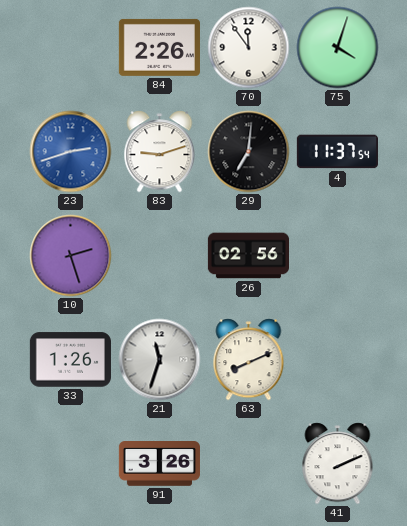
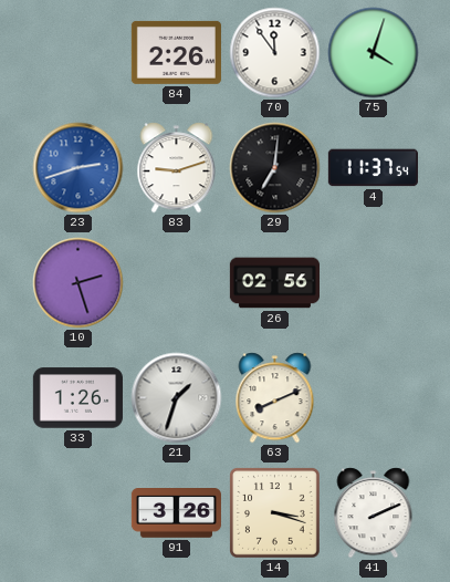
21: 11:33 -> 1:33 (177, 398)
14: none -> 3:18 (275, 513)
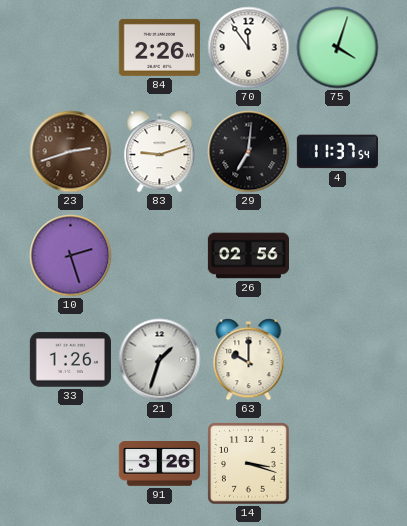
23 dial: blue -> brown (71, 152)
63: 8:11 -> 10:00 (249, 360)
41: 2:11 -> none (374, 513)
